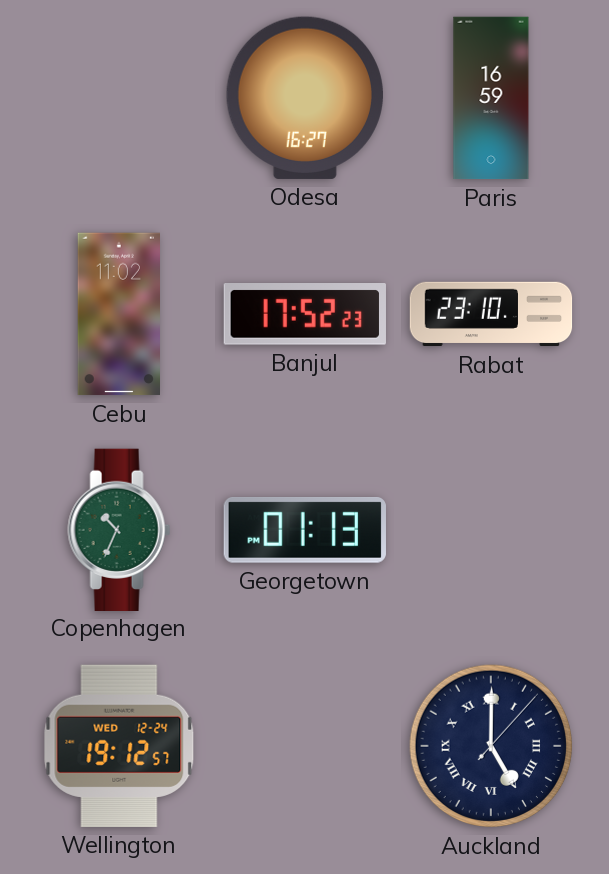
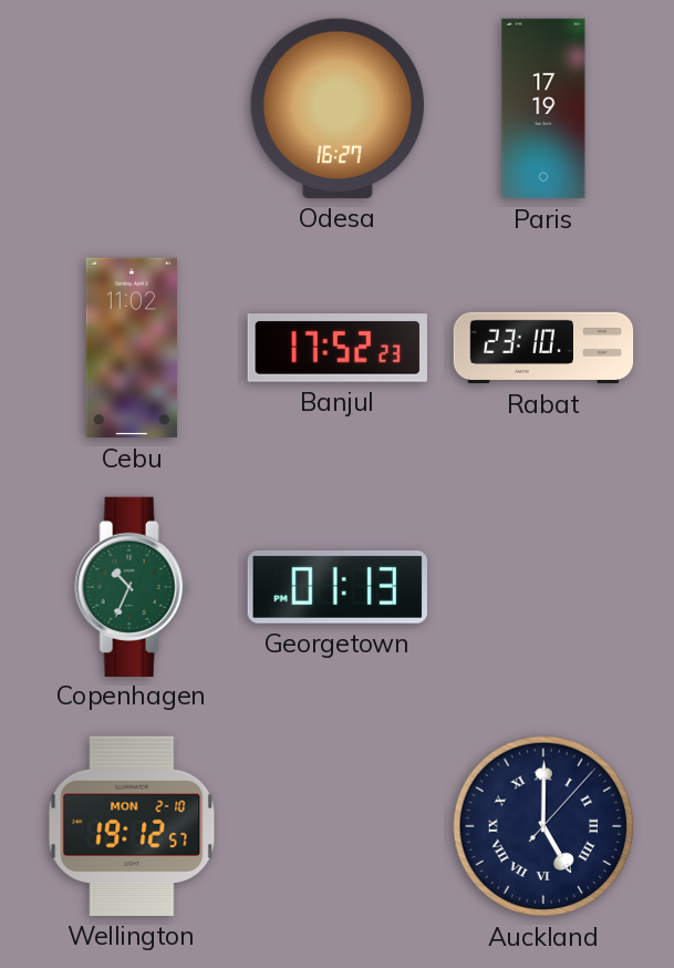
Paris: 16:59 -> 17:19 (543, 109)
Wellington date: WED 12-24 -> MON 2-10 (132, 826)
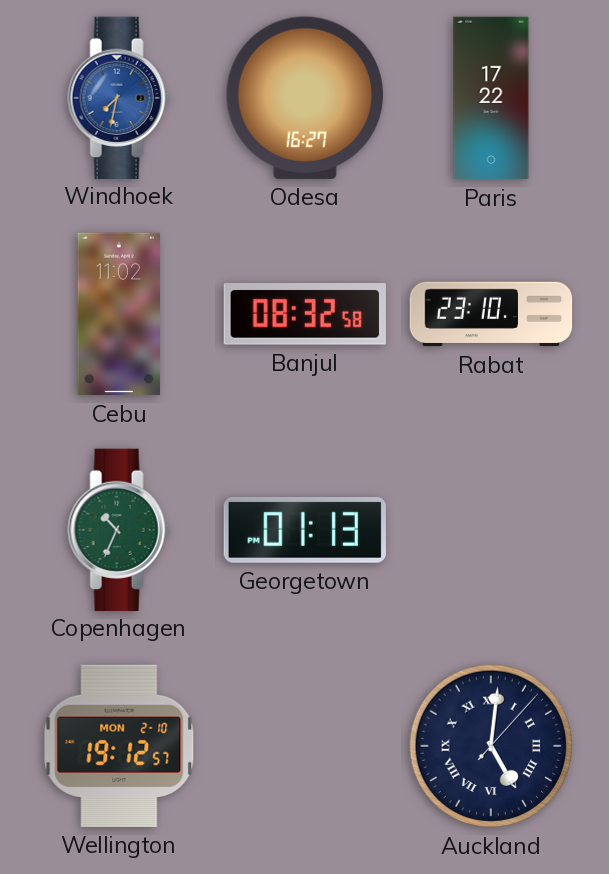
Windhoek: none -> 7:32 (119, 97)
Paris: 17:19 -> 17:22 (491, 98)
Banjul: 17:52 -> 08:32 (305, 315)
Auckland: 5:00 -> 5:01 (491, 746)
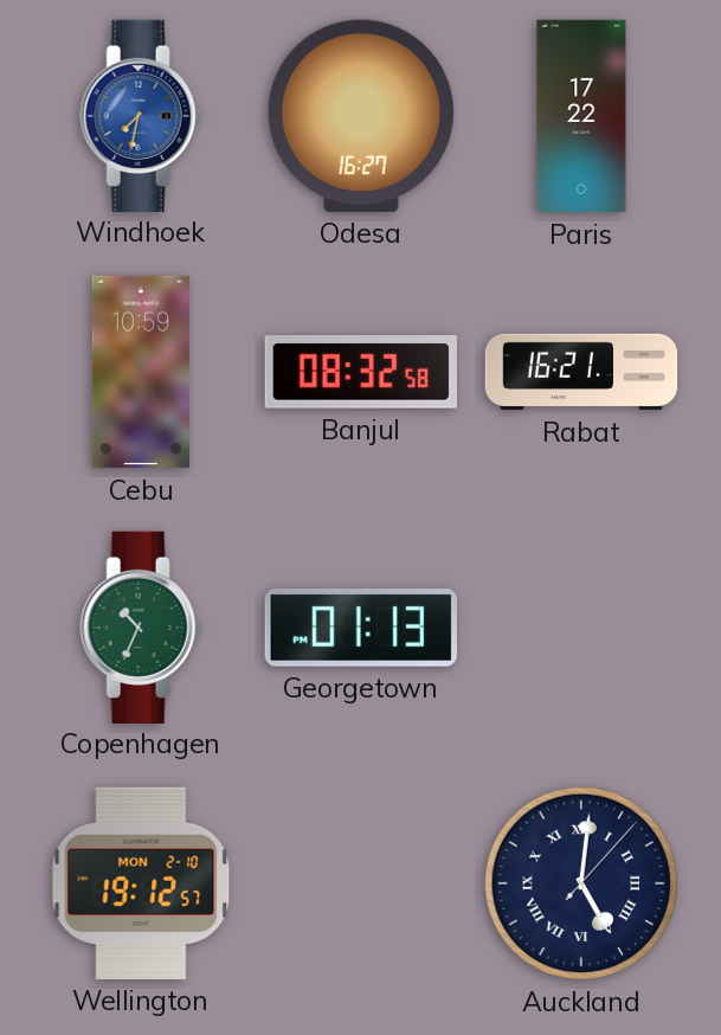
Cebu: 11:02 -> 10:59 (140, 372)
Rabat: 23:10 -> 16:21 (581, 372)
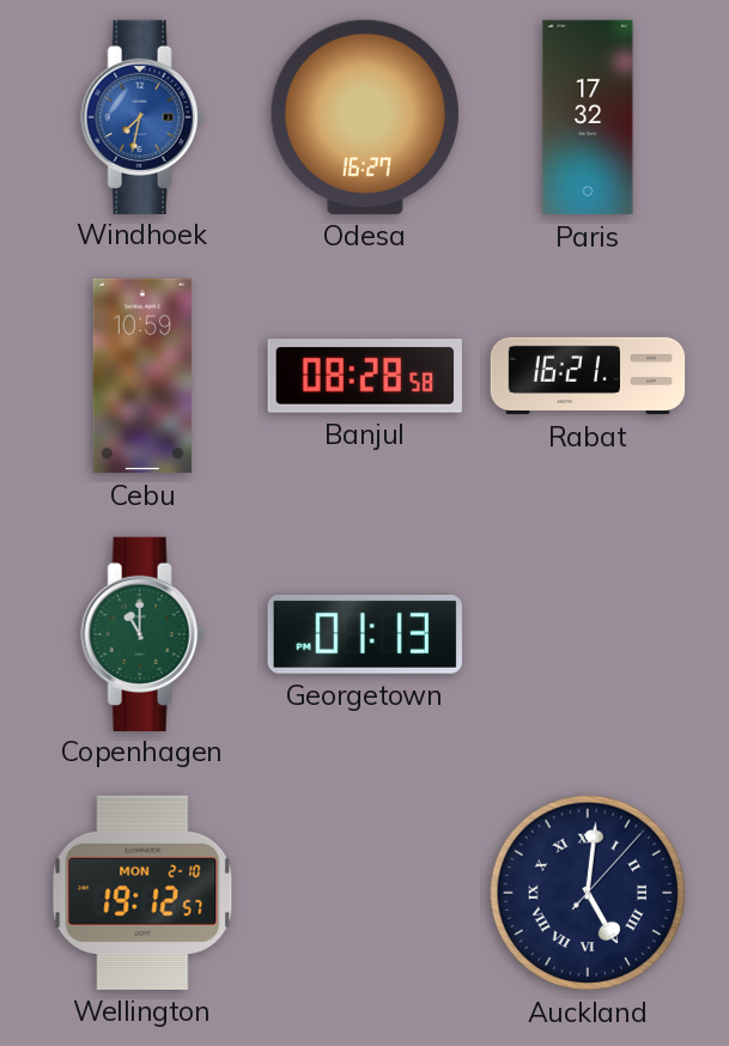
Paris: 17:22 -> 17:32 (588, 117)
Banjul: 08:32 -> 08:28 (365, 377)
Copenhagen: 10:34 -> 11:00 (142, 633)
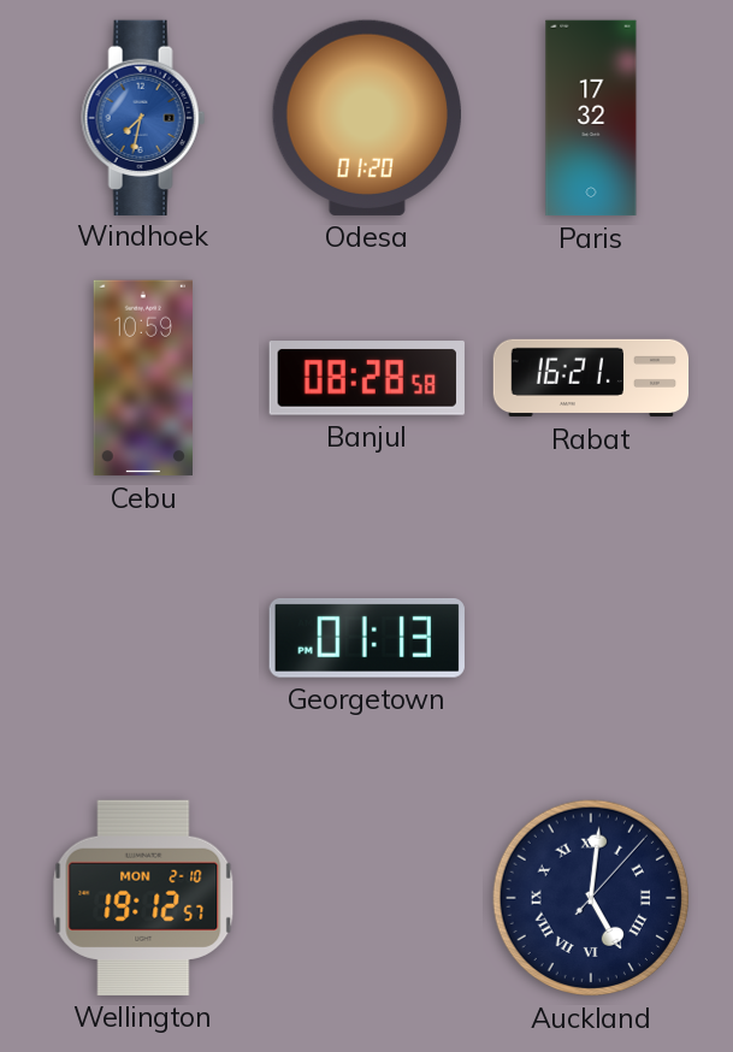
Odesa: 16:27 -> 01:20 (367, 118)
Copenhagen: 11:00 -> none (142, 633)
